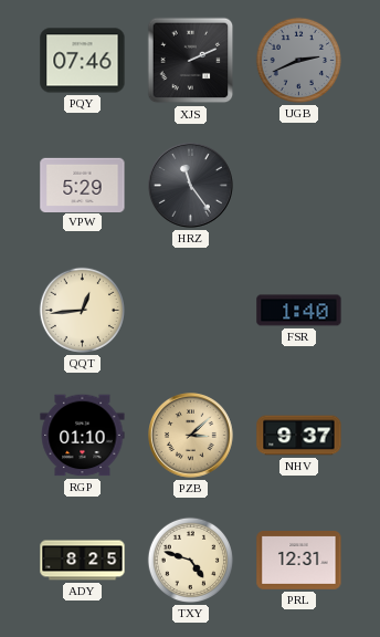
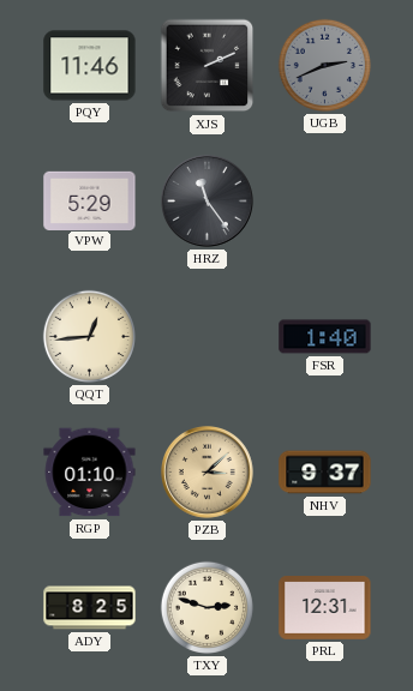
PQY: 07:46 -> 11:46 (90, 66)
TXY: 4:48 -> 2:48 (206, 607)
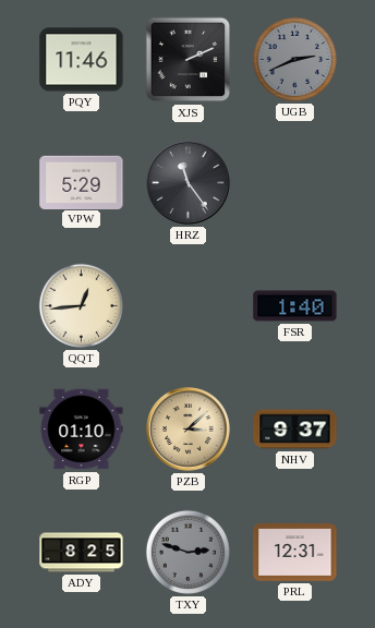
TXY dial: cream -> grey (187, 552)
